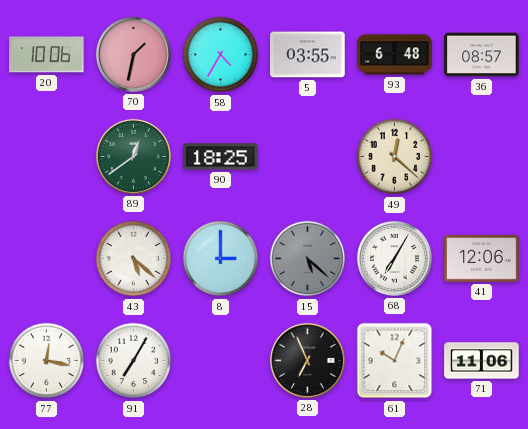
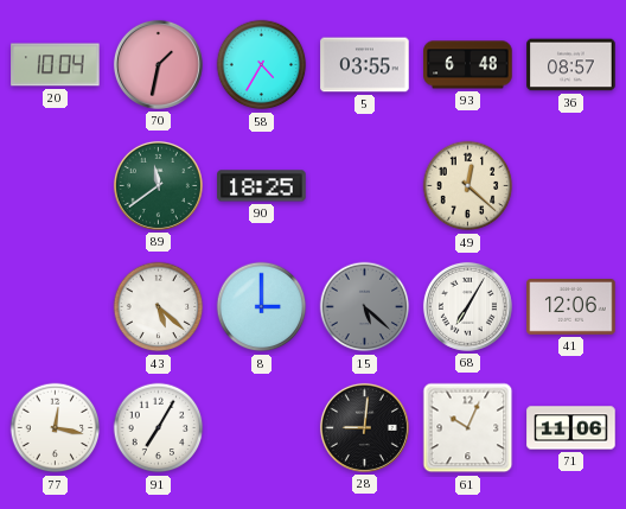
20: 10:06 -> 10:04 (56, 65)
89: 12:39 -> 11:39 (158, 185)
28: 6:56 -> 9:01 (364, 427)
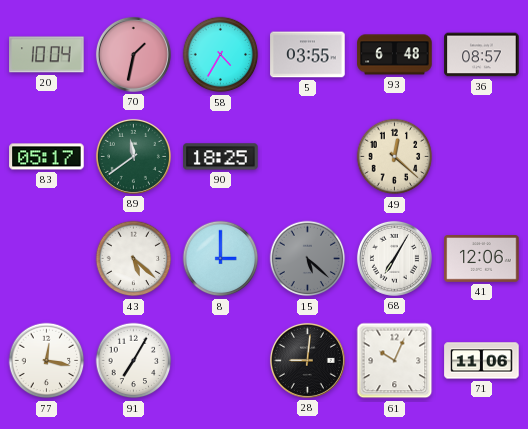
83: none -> 05:17 (47, 157)
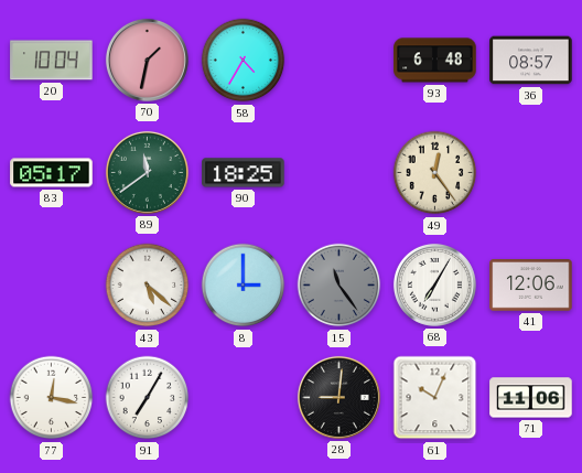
5: 03:55 -> none (308, 55)
49: 12:22 -> 12:24 (435, 173)
15: 5:22 -> 11:24 (339, 286)
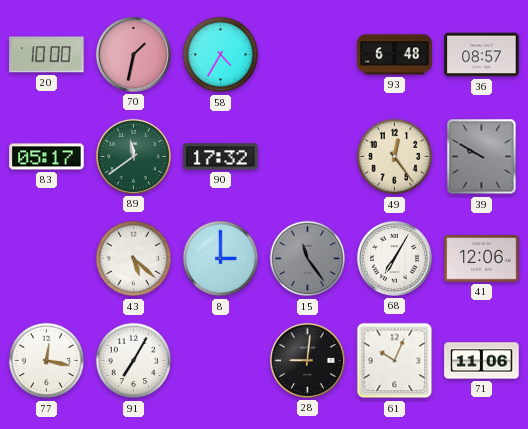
20: 10:04 -> 10:00 (47, 55)
90: 18:25 -> 17:32 (221, 157)
39: none -> 9:50 (482, 157)
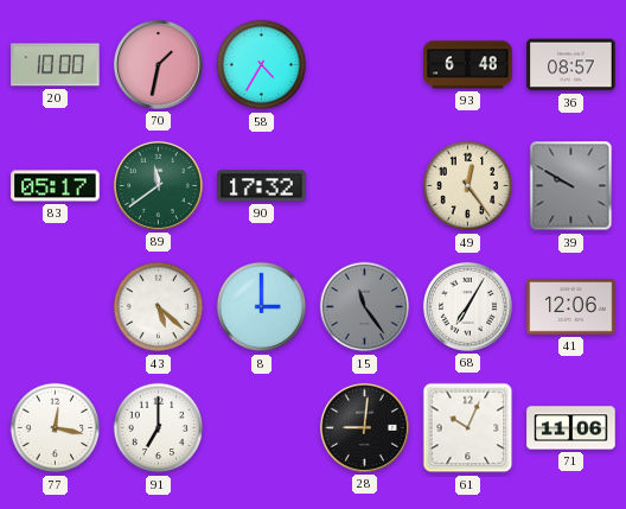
91: 7:05 -> 7:00 (159, 428)
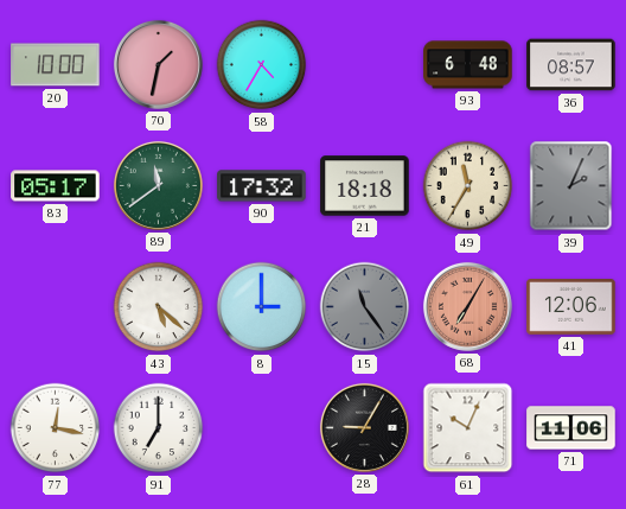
21: none -> 18:18 (365, 186)
49: 12:24 -> 11:35 (468, 186)
39: 9:50 -> 2:04 (571, 186)
68 dial: white -> salmon (467, 306)
28: 9:01 -> 9:05 (364, 427)
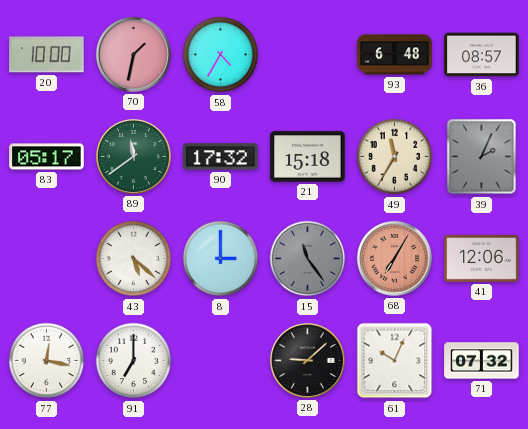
21: 18:18 -> 15:18 (308, 157)
28: 9:05 -> 9:08 (307, 360)
71: 11:06 -> 07:32 (482, 361)
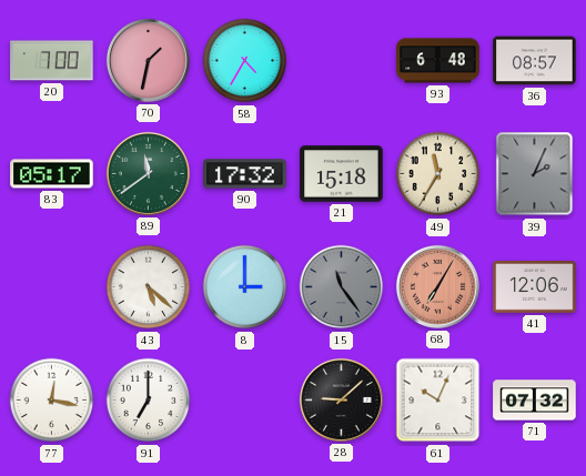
20: 10:00 -> 7:00 (52, 61)
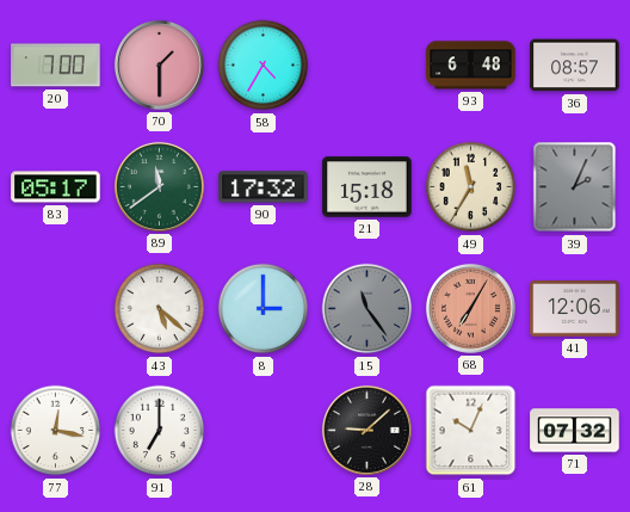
70: 1:32 -> 1:30 (159, 64)
